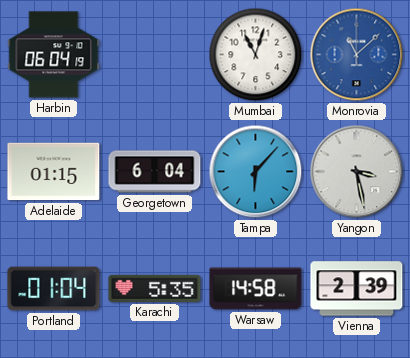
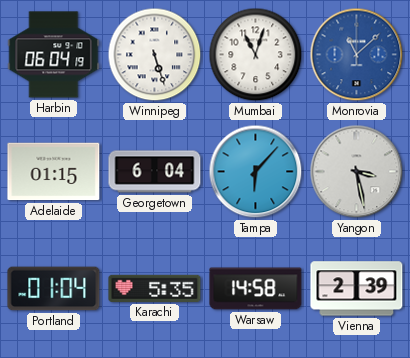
Winnipeg: none -> 5:27 (155, 55)
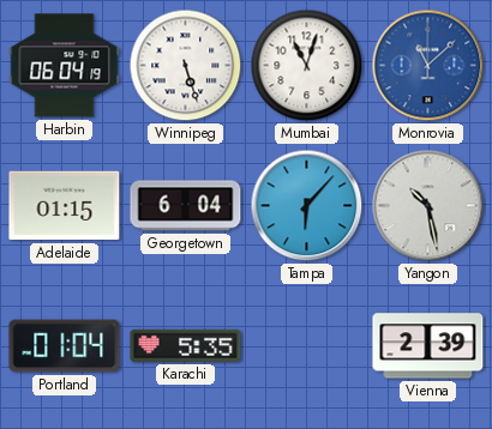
Yangon: 3:28 -> 10:28 (428, 206)
Warsaw: 14:58 -> none (256, 289)
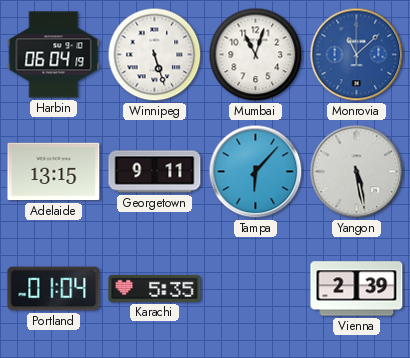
Adelaide: 01:15 -> 13:15 (54, 172)
Georgetown: 6:04 -> 9:11 (155, 172)
Yangon: 10:28 -> 5:28 (357, 172)
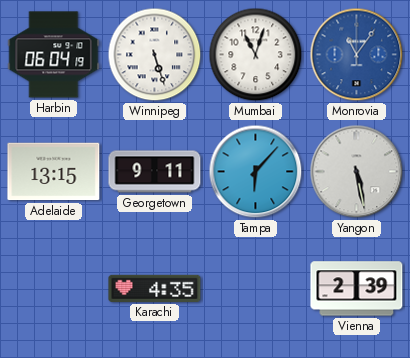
Monrovia: 11:08 -> 11:06 (357, 55)
Portland: 01:04 -> none (54, 289)
Karachi: 5:35 -> 4:35 (155, 288)
